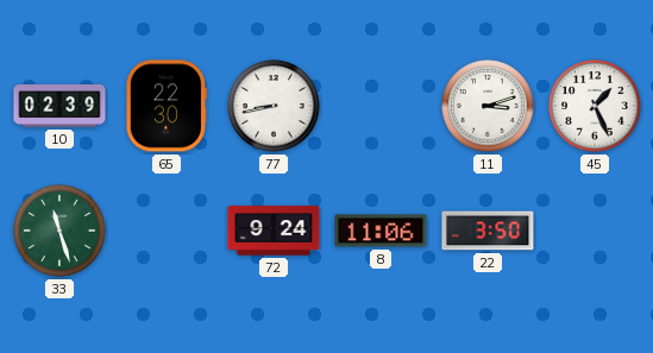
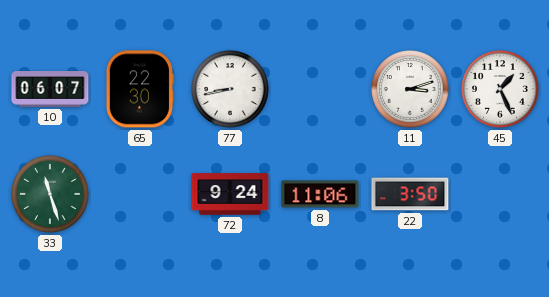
10: 02:39 -> 06:07 (50, 90)
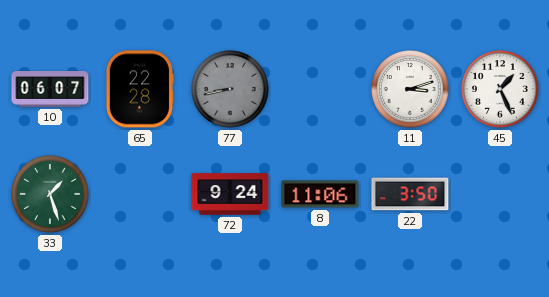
65: 22:30 -> 22:28 (140, 89)
77 dial: white -> grey (230, 89)
33: 11:27 -> 1:27 (50, 194)
